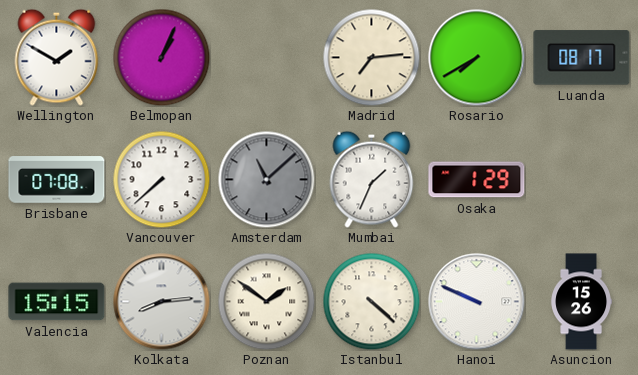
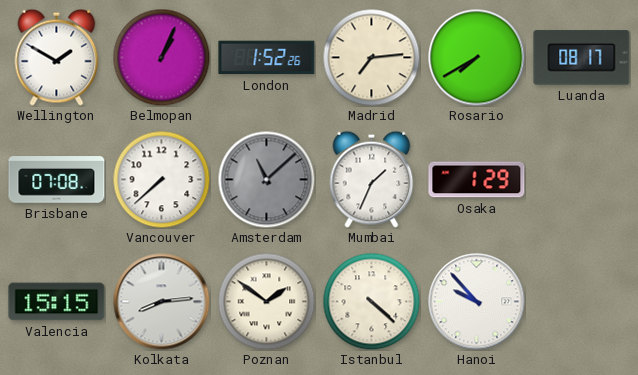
London: none -> 1:52 (267, 58)
Hanoi: 9:49 -> 9:53 (477, 302)
Asuncion: 15:26 -> none (581, 302)
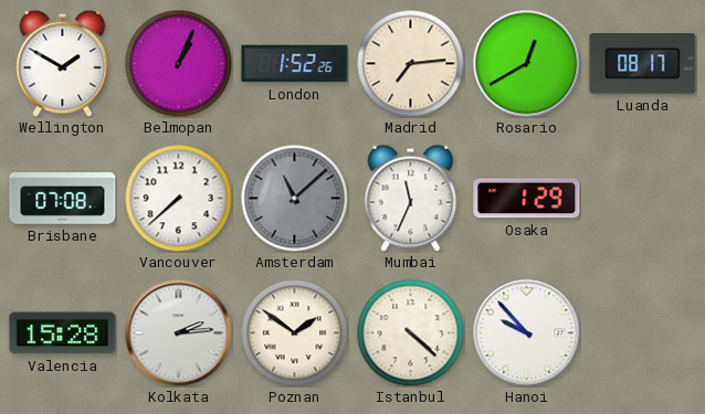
Rosario: 7:40 -> 12:40 (527, 64)
Mumbai: 1:34 -> 11:34 (411, 198)
Valencia: 15:15 -> 15:28 (63, 333)
Kolkata: 8:14 -> 2:14 (179, 333)
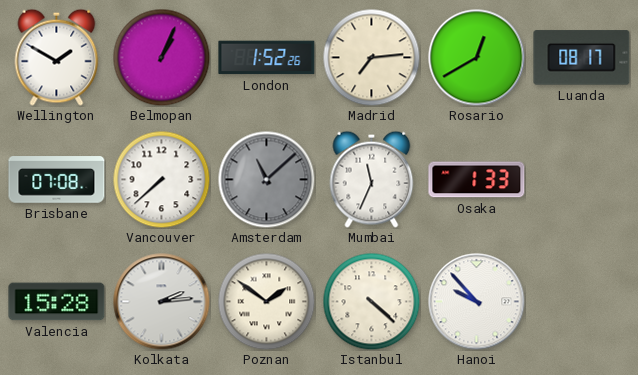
Osaka: 1:29 -> 1:33 (477, 180)
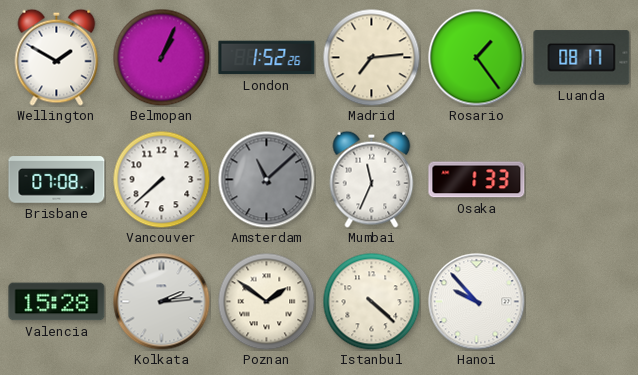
Rosario: 12:40 -> 1:24 (477, 58)
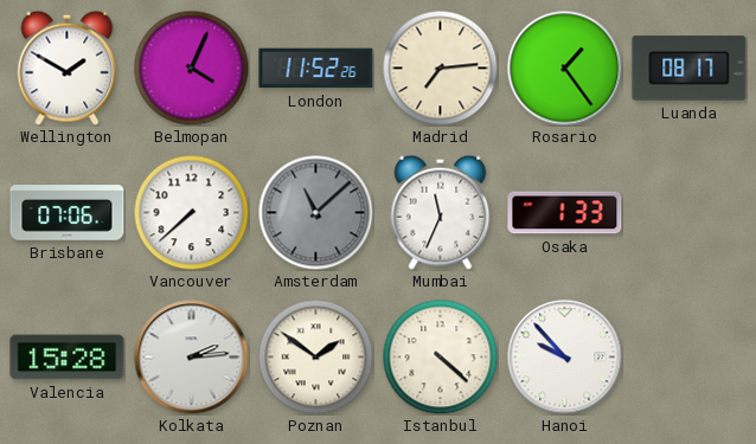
Belmopan: 1:04 -> 4:04 (191, 67)
London: 1:52 -> 11:52 (316, 69)
Brisbane: 07:08 -> 07:06 (68, 213)
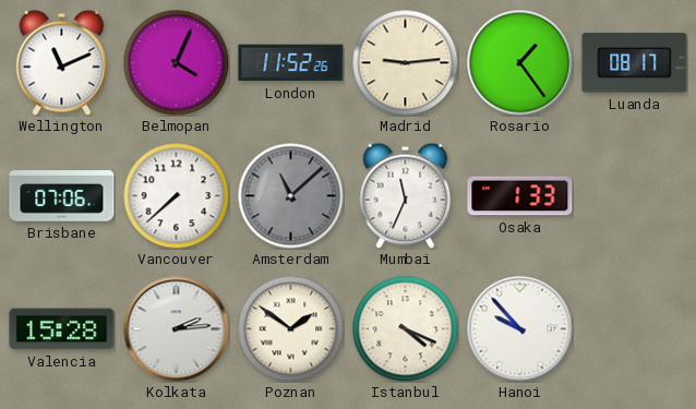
Wellington: 1:50 -> 11:11 (62, 62)
Madrid: 7:14 -> 9:14 (405, 62)
Istanbul: 4:22 -> 4:19 (405, 328)
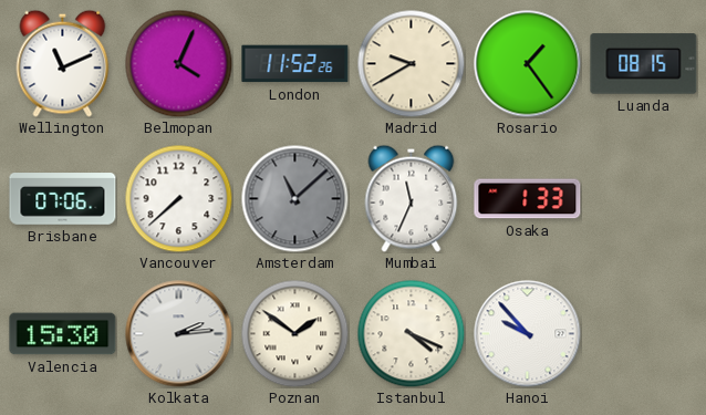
Madrid: 9:14 -> 9:40 (411, 63)
Luanda: 08:17 -> 08:15 (644, 64)
Valencia: 15:28 -> 15:30 (63, 334)
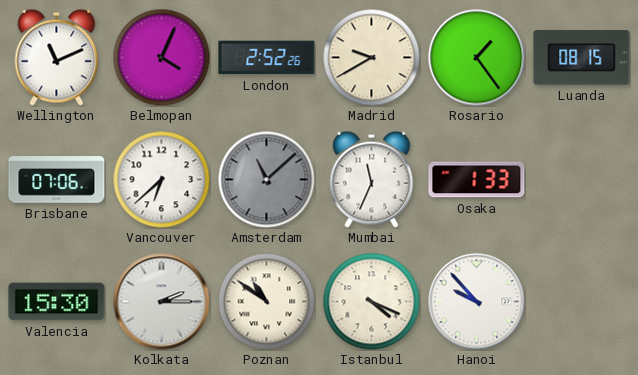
London: 11:52 -> 2:52 (267, 58)
Vancouver: 7:38 -> 6:38 (161, 179)
Kolkata: 2:14 -> 2:15 (162, 302)
Poznan: 1:51 -> 10:51 (266, 301)
